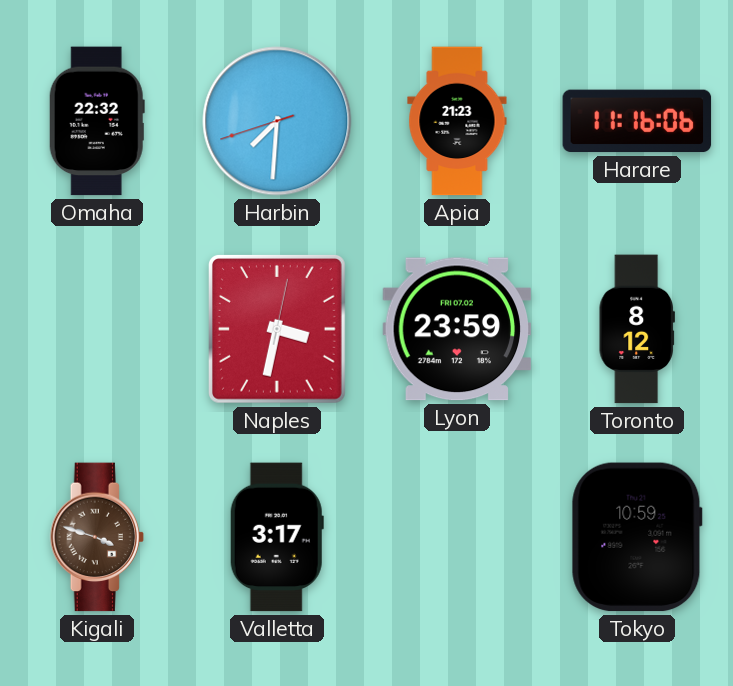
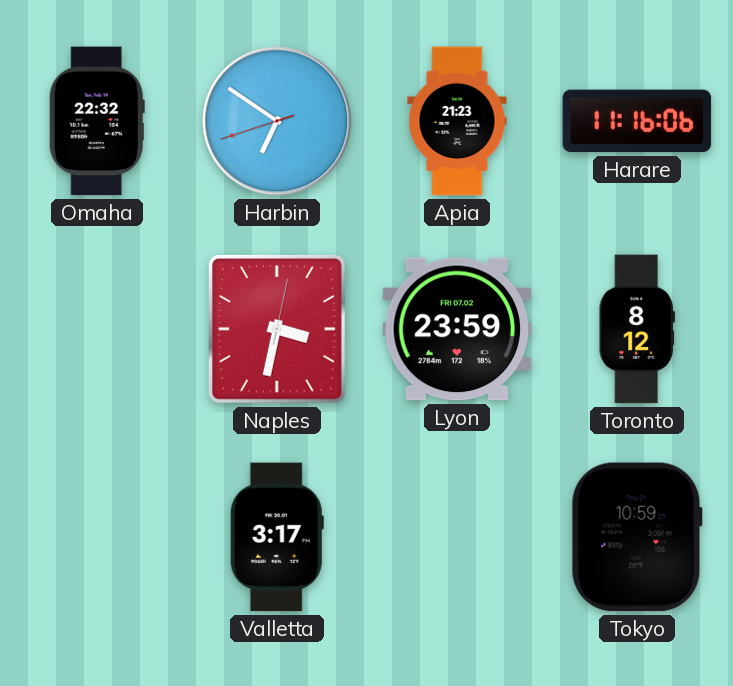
Harbin: 7:30 -> 6:50 (277, 121)
Kigali: 3:48 -> none (97, 537)
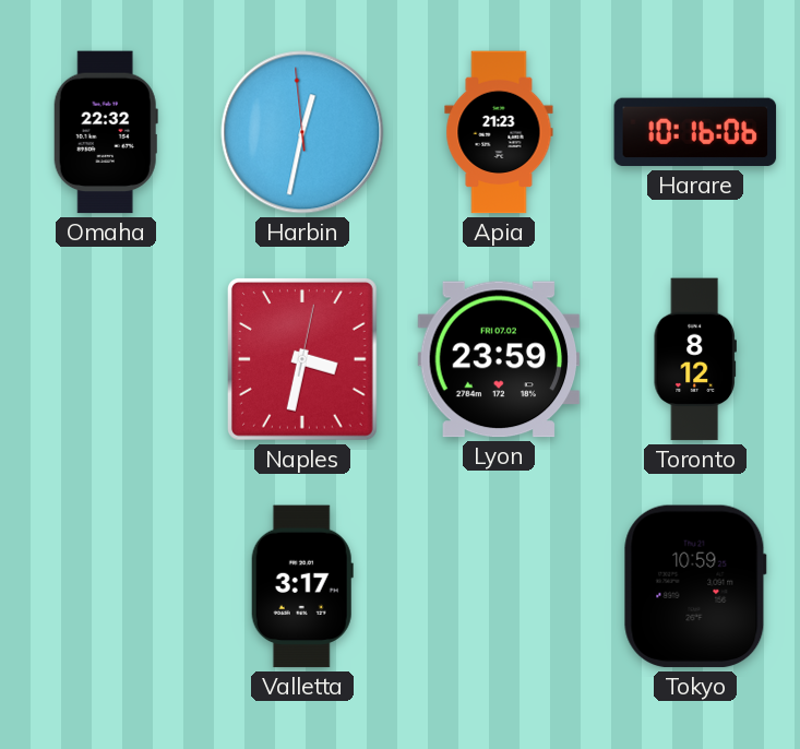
Harbin: 6:50 -> 12:31 (302, 132)
Harare: 11:16 -> 10:16 (695, 132)
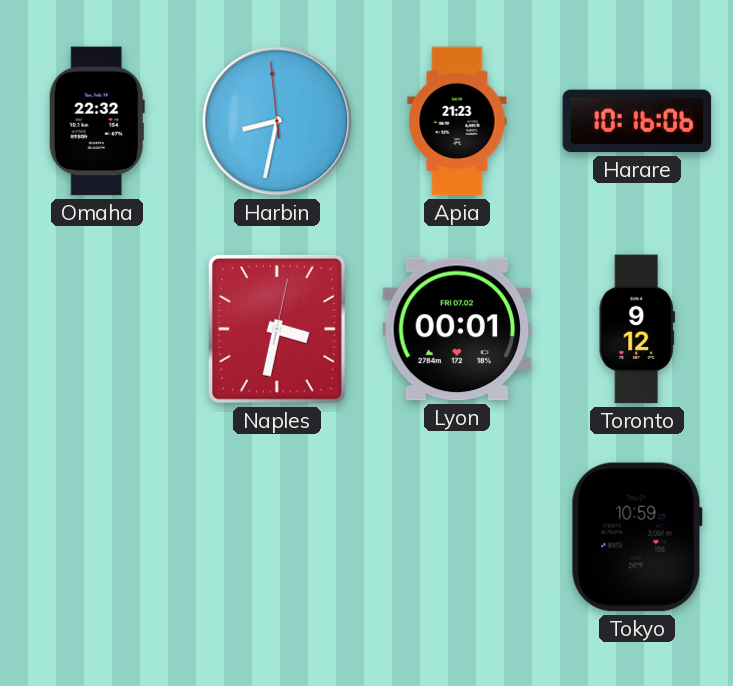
Harbin: 12:31 -> 8:31 (277, 121)
Lyon: 23:59 -> 00:01 (457, 329)
Toronto: 8:12 -> 9:12 (637, 329)
Valletta: 3:17 -> none (302, 586)
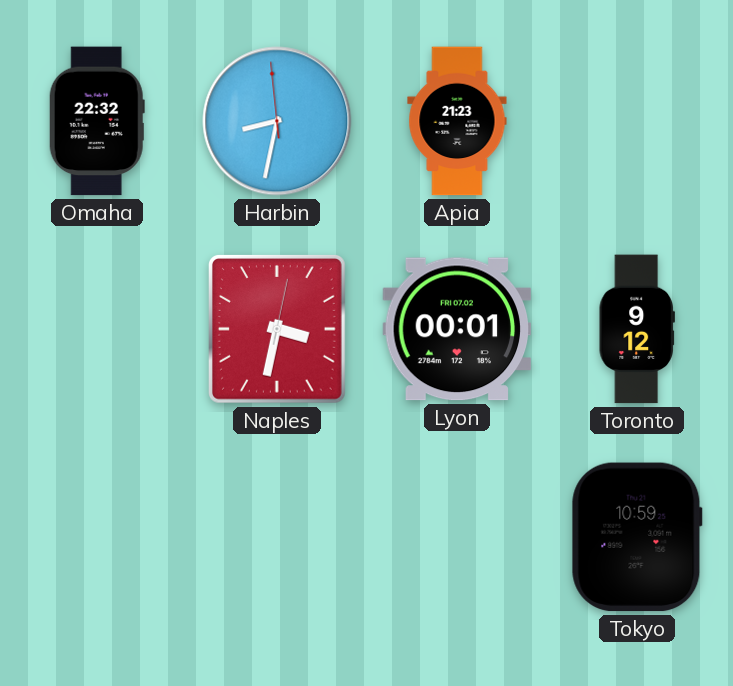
Harare: 10:16 -> none (637, 121)
